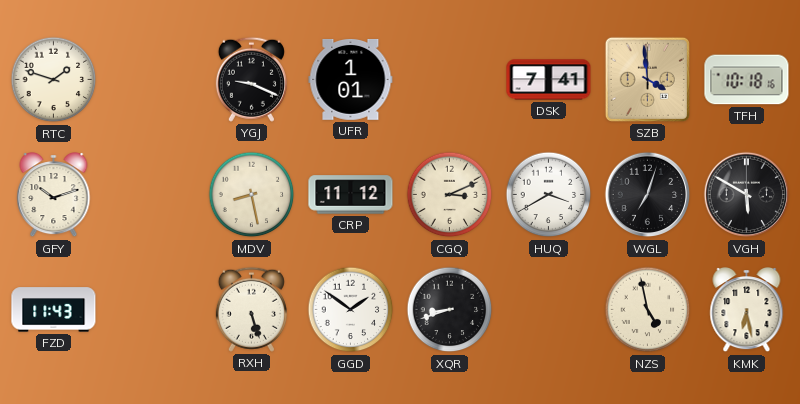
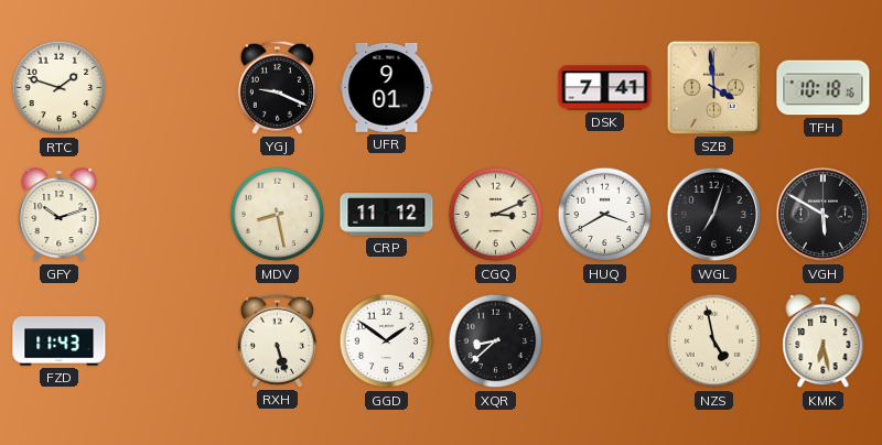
UFR: 1:01 -> 9:01 (387, 87)
XQR: 8:42 -> 8:38 (496, 341)
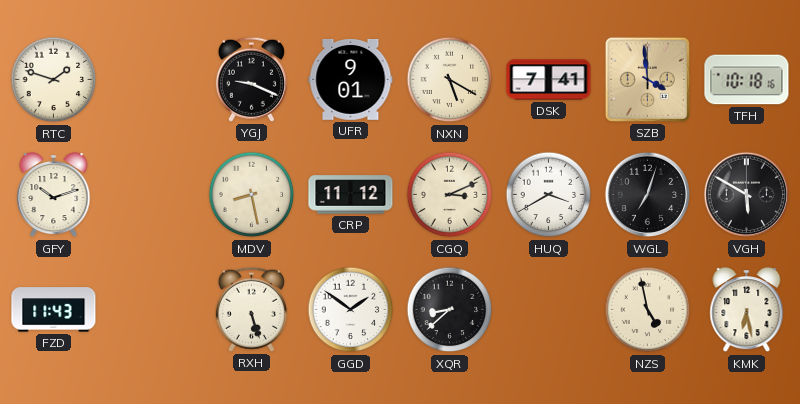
NXN: none -> 5:20 (450, 80)
